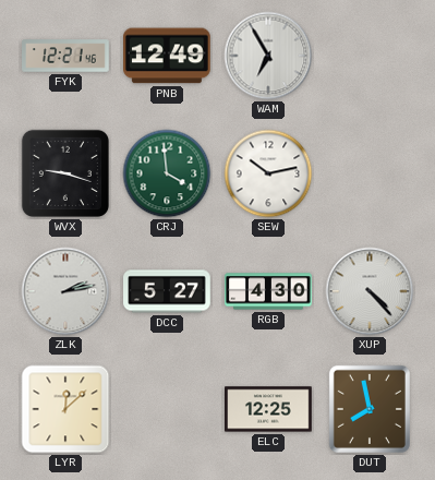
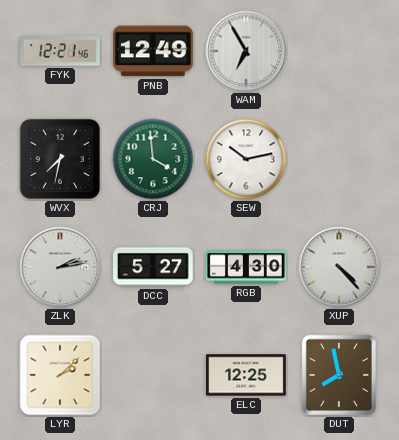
WVX: 9:18 -> 7:32 (60, 159)
LYR: 12:08 -> 2:08 (60, 375)
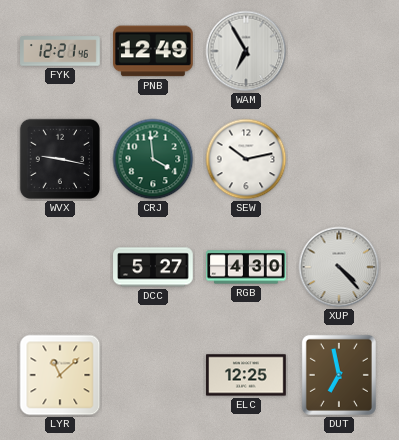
WVX: 7:32 -> 9:17 (60, 159)
ZLK: 2:13 -> none (60, 267)
LYR: 2:08 -> 11:08 (60, 375)
DUT: 7:58 -> 6:58 (339, 375)
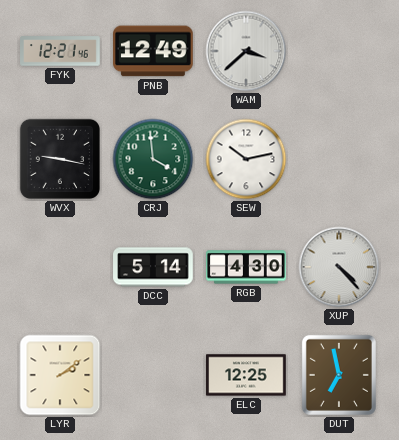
WAM: 6:55 -> 3:38 (246, 51)
DCC: 5:27 -> 5:14 (153, 267)
LYR: 11:08 -> 2:09 (60, 375)
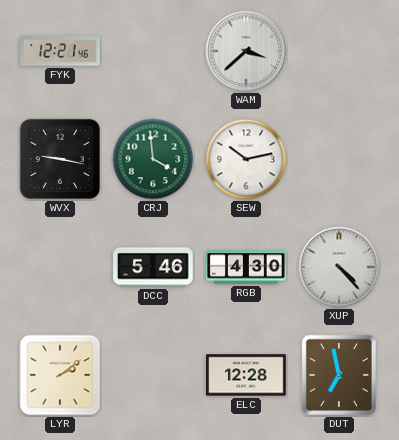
PNB: 12:49 -> none (154, 51)
DCC: 5:14 -> 5:46 (153, 267)
ELC: 12:25 -> 12:28 (246, 375)
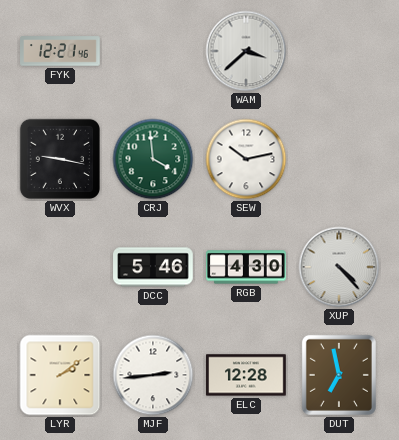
MJF: none -> 2:44 (153, 375)
